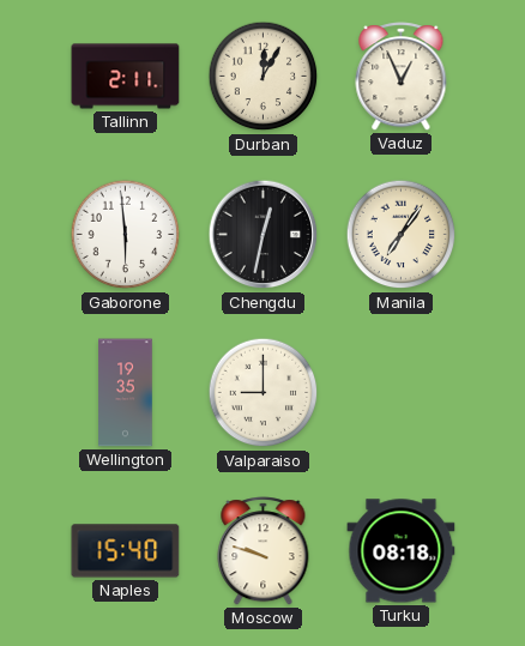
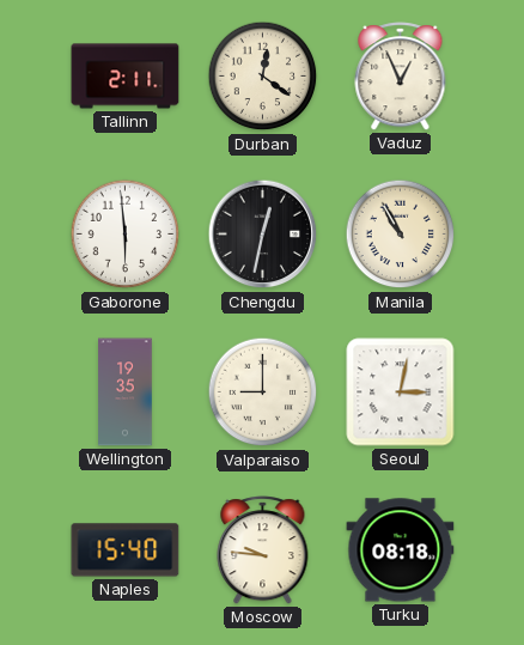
Durban: 12:05 -> 12:21 (263, 77)
Manila: 7:06 -> 10:55 (401, 235)
Seoul: none -> 3:02 (401, 393)
Moscow: 9:48 -> 9:46 (263, 550)
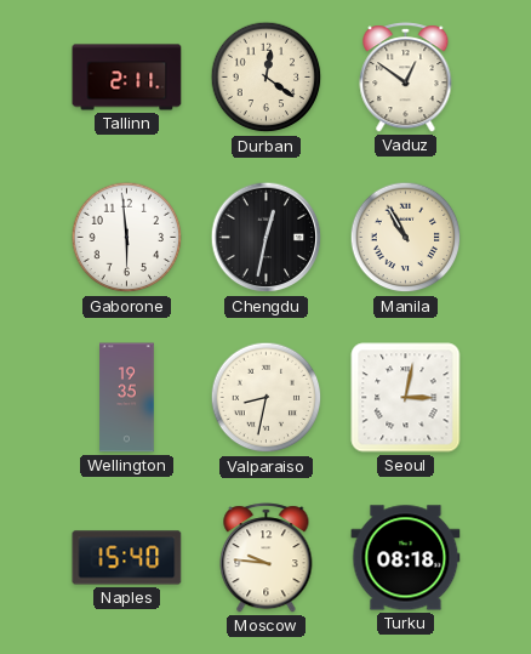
Vaduz: 12:56 -> 12:51 (406, 78)
Valparaiso: 9:00 -> 8:32 (267, 398)
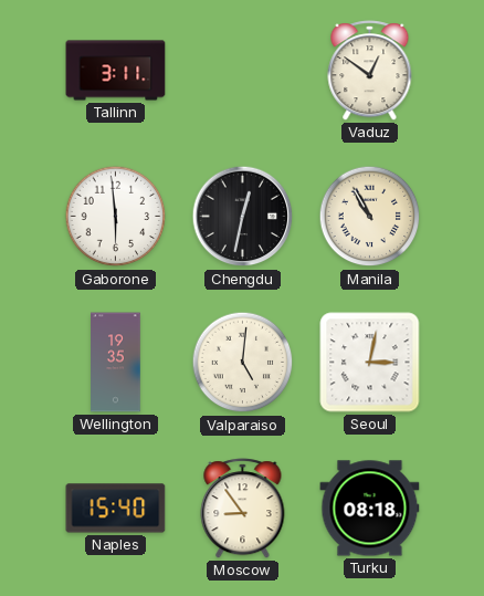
Tallinn: 2:11 -> 3:11 (116, 71)
Durban: 12:21 -> none (267, 78)
Valparaiso: 8:32 -> 5:01 (243, 363)
Moscow: 9:46 -> 8:54 (243, 509)
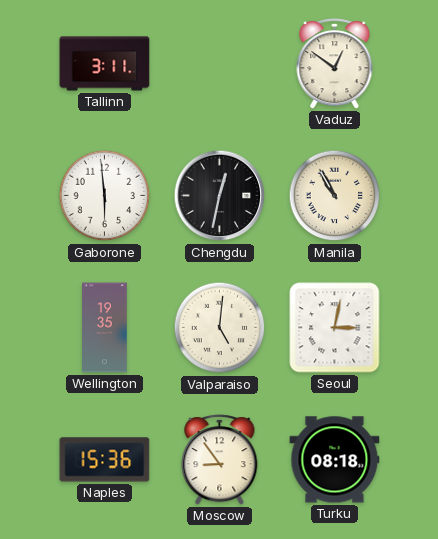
Naples: 15:40 -> 15:36 (105, 460)
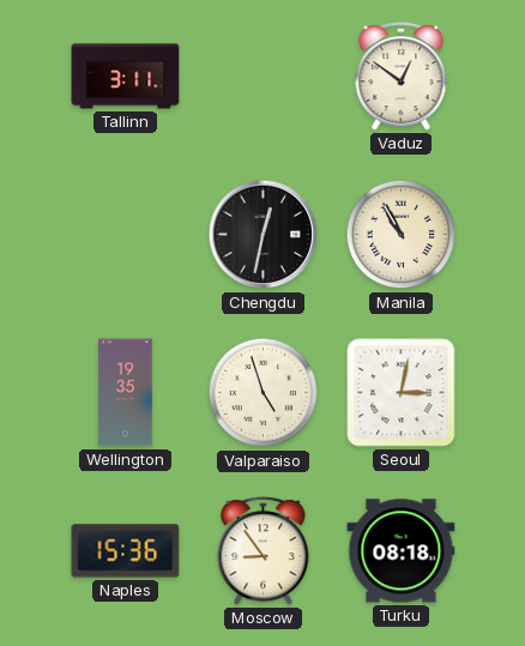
Gaborone: 5:59 -> none (105, 196)
Valparaiso: 5:01 -> 4:57 (264, 393)
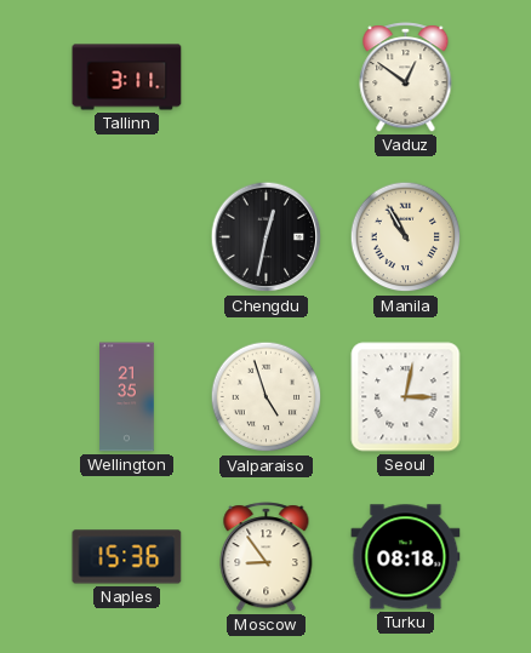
Wellington: 19:35 -> 21:35 (127, 397)
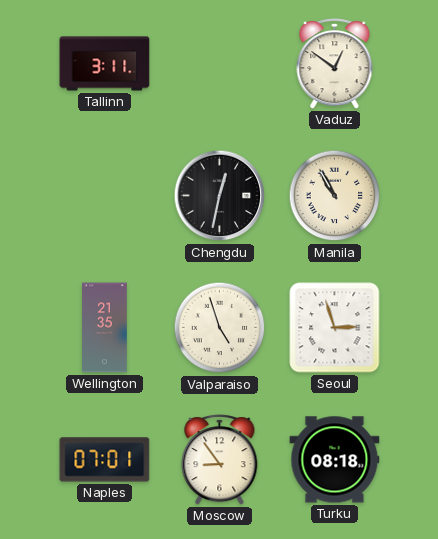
Seoul: 3:02 -> 2:57 (335, 328)
Naples: 15:36 -> 07:01 (105, 460)
